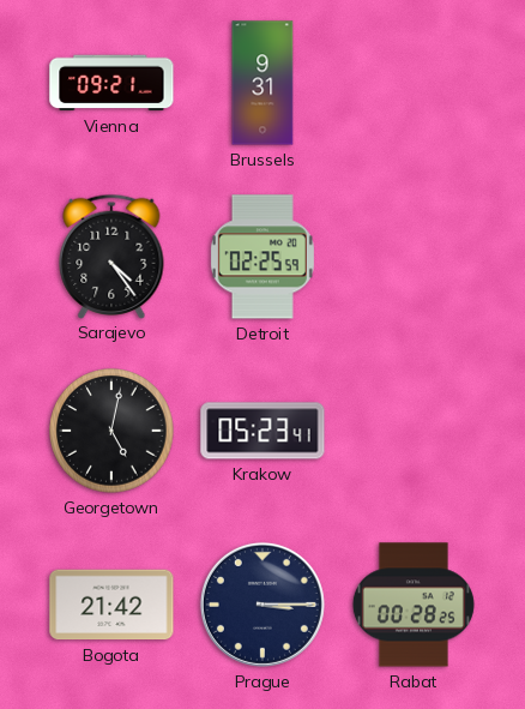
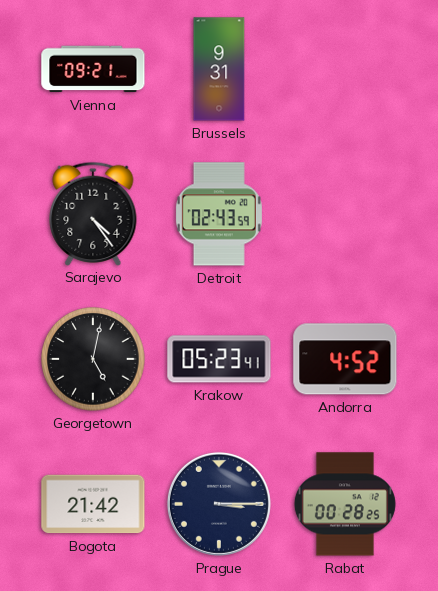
Detroit: 02:25 -> 02:43 (219, 214)
Andorra: none -> 4:52 (345, 359)
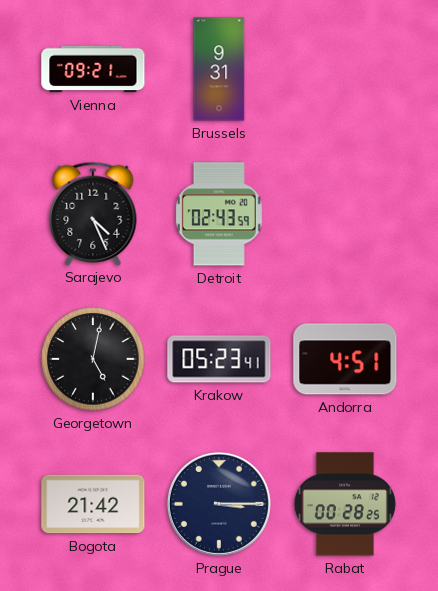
Sarajevo: 4:24 -> 4:26 (93, 213)
Andorra: 4:52 -> 4:51 (345, 359)
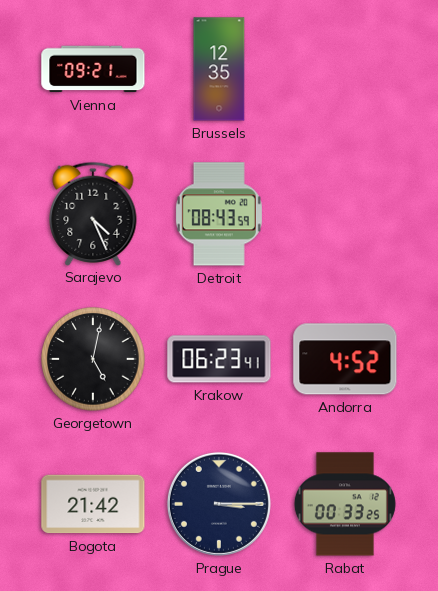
Brussels: 9:31 -> 12:35 (219, 69)
Detroit: 02:43 -> 08:43 (219, 214)
Krakow: 05:23 -> 06:23 (219, 359)
Andorra: 4:51 -> 4:52 (345, 359)
Rabat: 00:28 -> 00:33 (345, 504)
